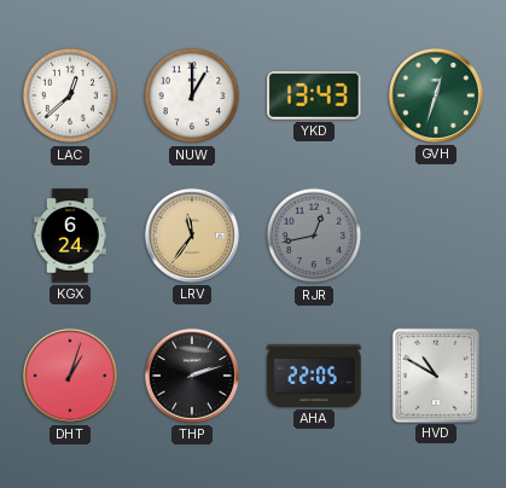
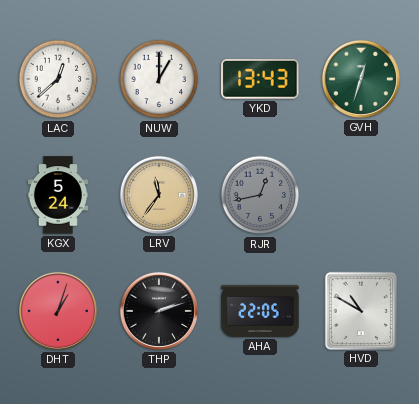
KGX: 6:24 -> 5:24 (58, 195)
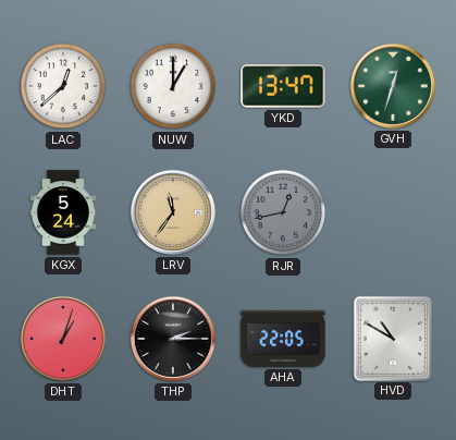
YKD: 13:43 -> 13:47 (283, 87)
THP: 2:12 -> 2:15 (173, 339)
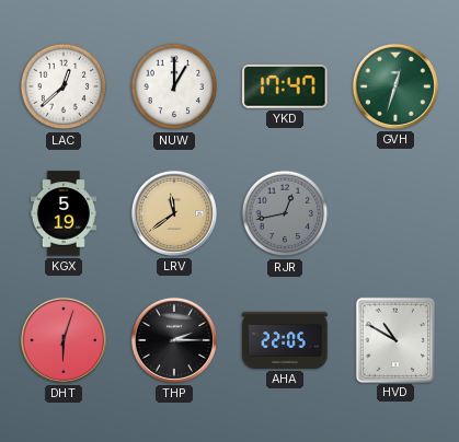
YKD: 13:47 -> 17:47 (285, 88)
KGX: 5:24 -> 5:19 (64, 213)
LRV: 11:36 -> 11:39 (174, 213)
DHT: 1:03 -> 6:03 (64, 340)
